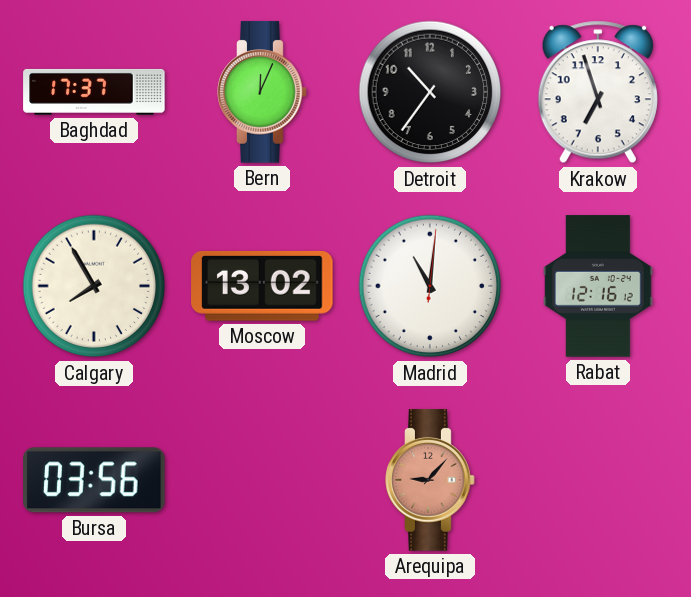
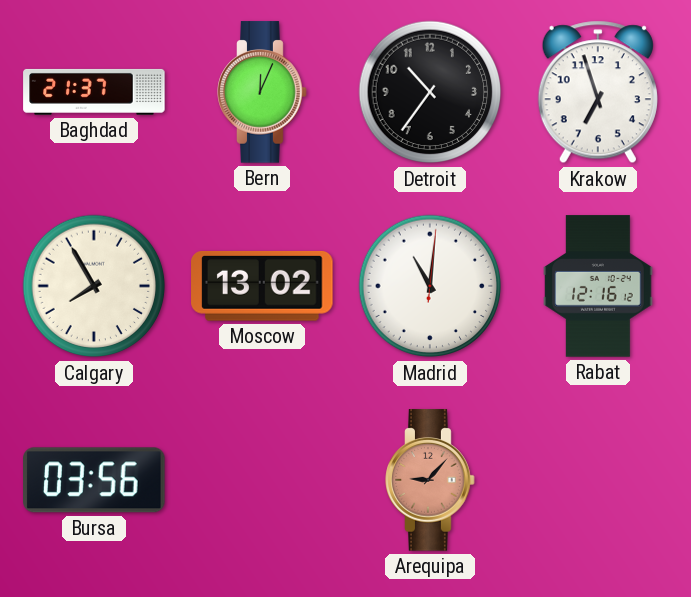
Baghdad: 17:37 -> 21:37 (94, 92)
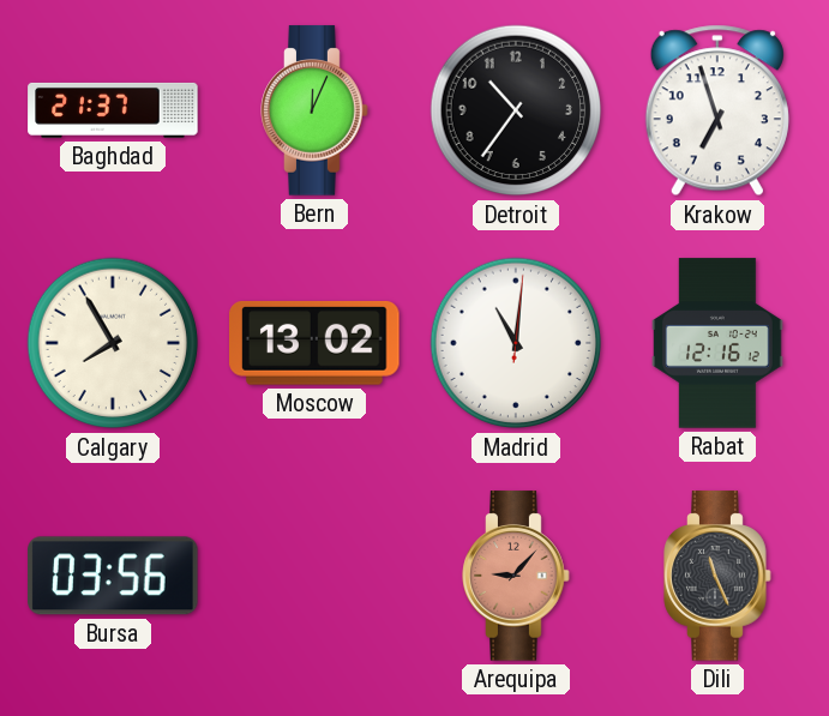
Dili: none -> 11:26 (717, 576)
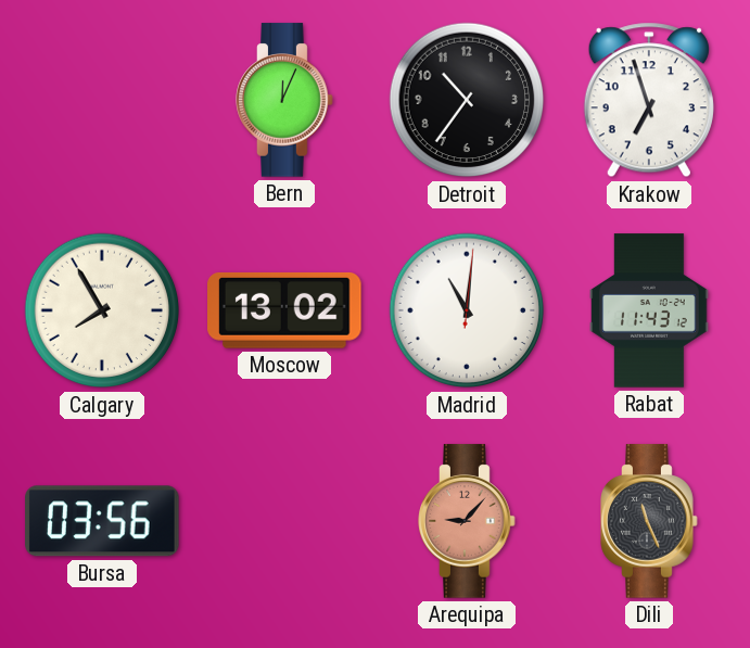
Baghdad: 21:37 -> none (113, 110)
Rabat: 12:16 -> 11:43 (649, 310)
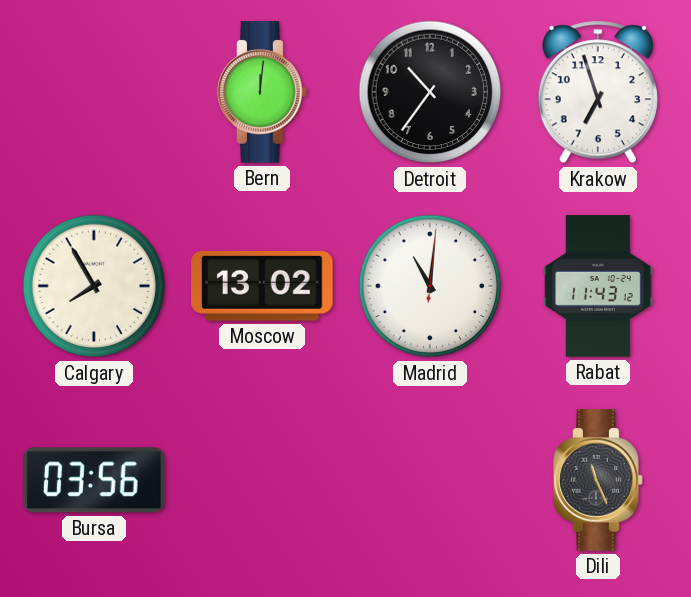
Bern: 12:04 -> 12:01 (262, 92)
Arequipa: 9:07 -> none (467, 521)
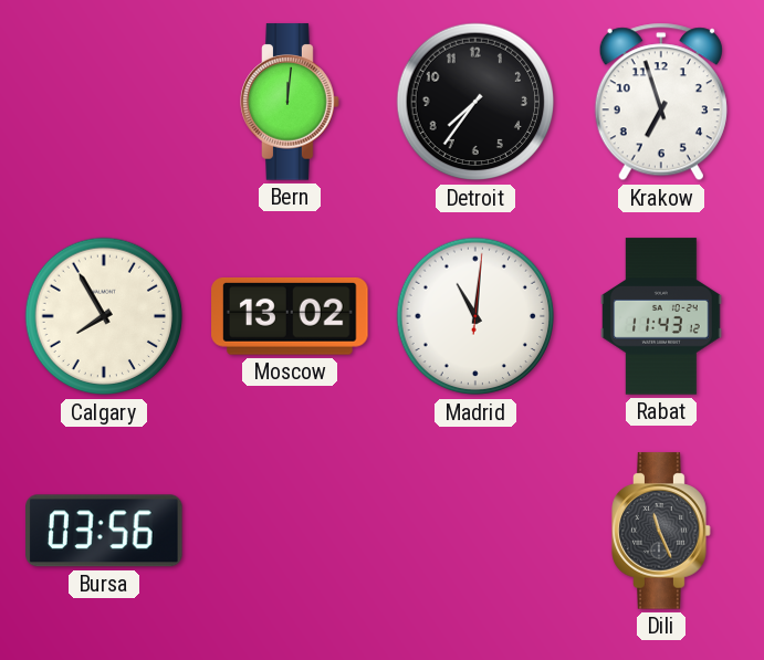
Detroit: 10:36 -> 7:36 (475, 102)
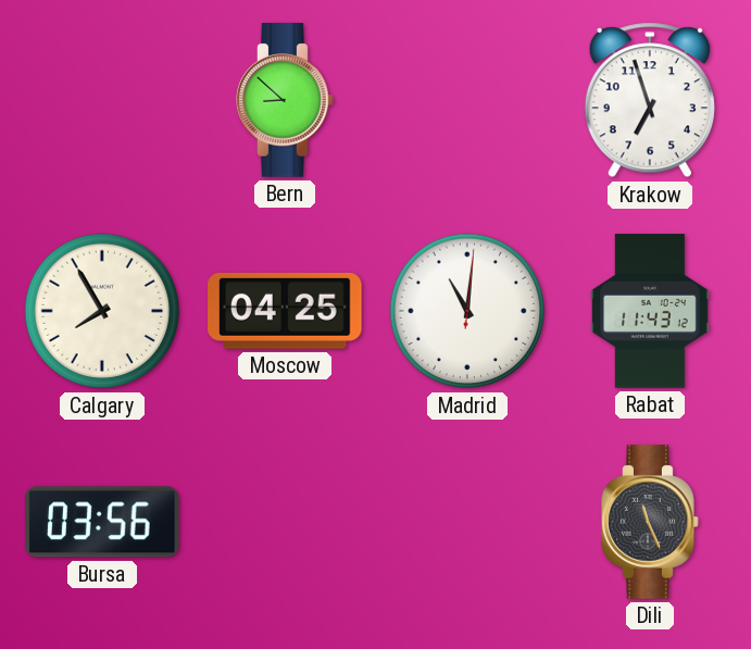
Bern: 12:01 -> 8:52 (285, 100)
Detroit: 7:36 -> none (475, 102)
Moscow: 13:02 -> 04:25 (285, 311)
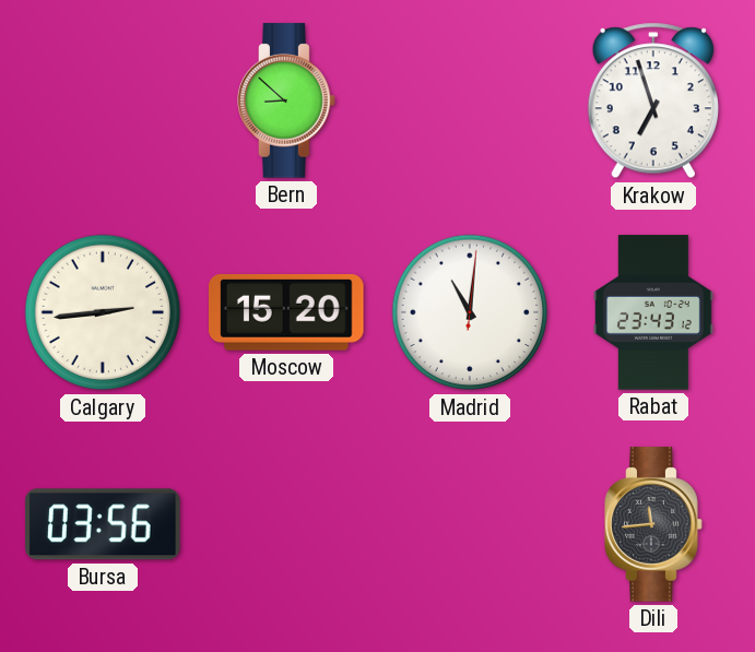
Calgary: 7:55 -> 2:44 (103, 312)
Moscow: 04:25 -> 15:20 (286, 312)
Rabat: 11:43 -> 23:43 (653, 312)
Dili: 11:26 -> 11:44 (653, 524)
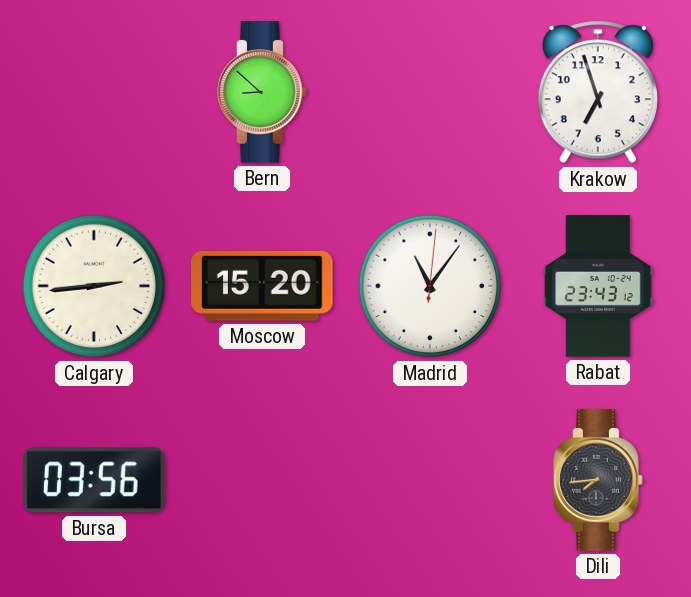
Madrid: 11:01 -> 11:06 (430, 286)
Dili: 11:44 -> 7:44 (598, 480)
